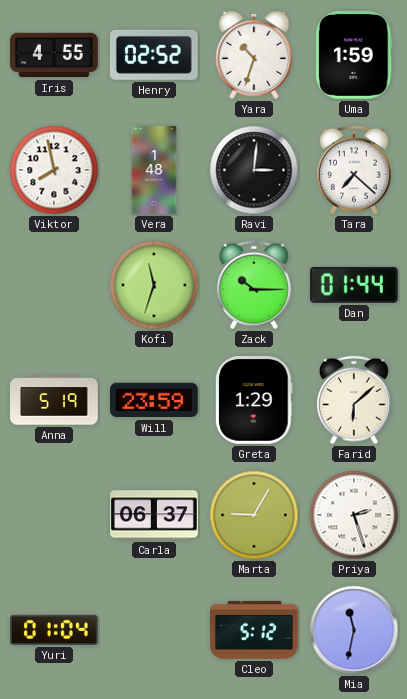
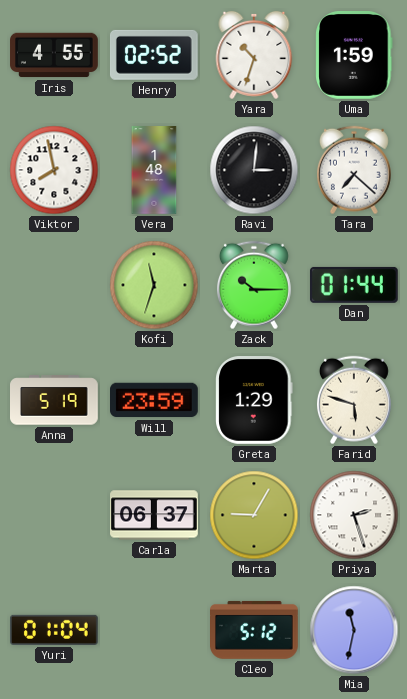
Farid: 6:08 -> 5:48 (354, 400)
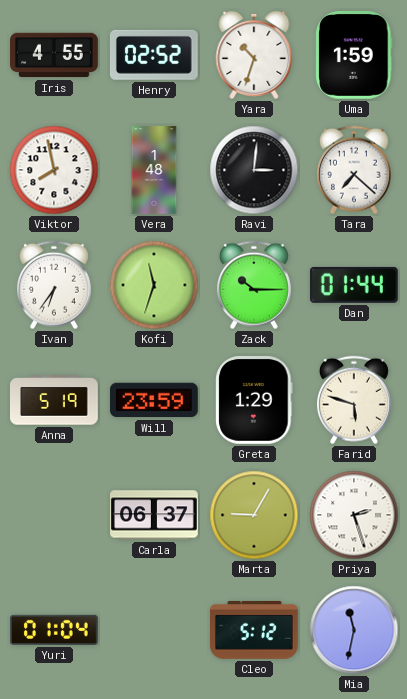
Ivan: none -> 6:36 (54, 285)
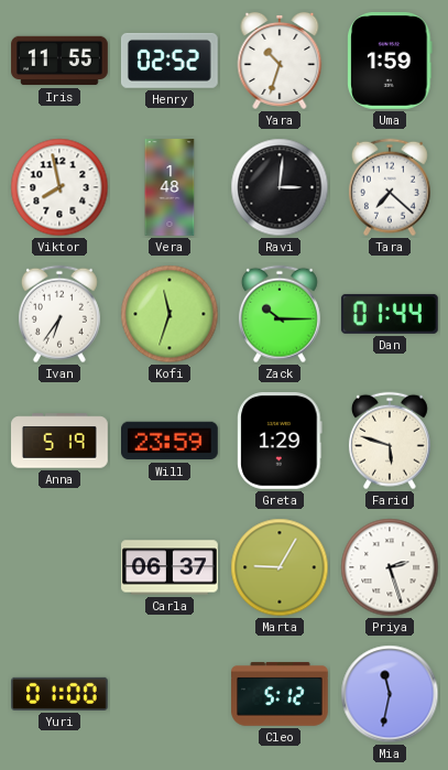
Iris: 4:55 -> 11:55 (59, 61)
Yuri: 01:04 -> 01:00 (61, 694)
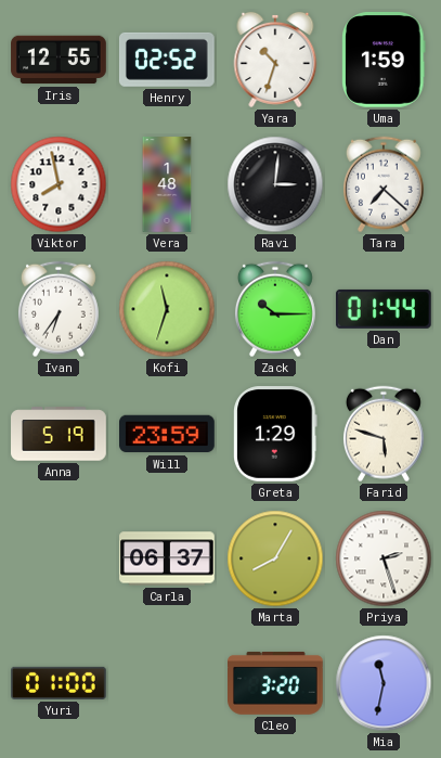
Iris: 11:55 -> 12:55 (59, 60)
Marta: 9:05 -> 8:05 (275, 558)
Cleo: 5:12 -> 3:20 (276, 683)
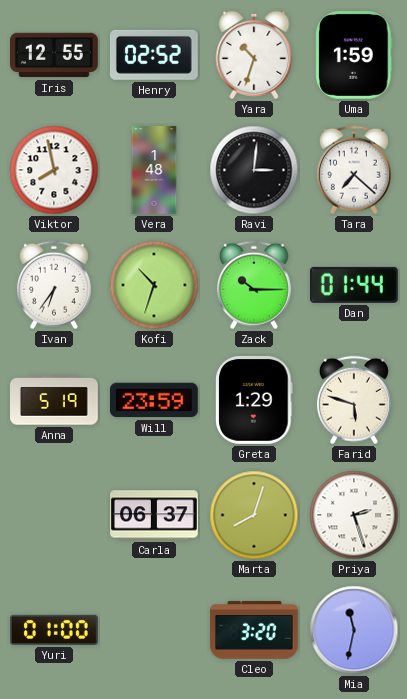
Kofi: 11:33 -> 10:33 (154, 285)
Marta: 8:05 -> 8:03 (254, 515)
